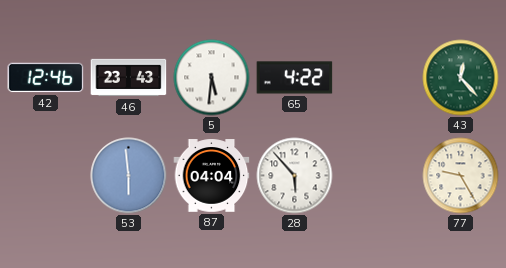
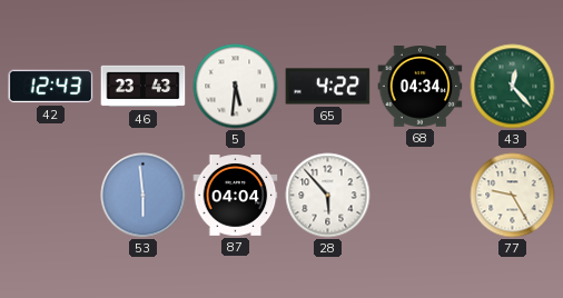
42: 12:46 -> 12:43 (51, 87)
68: none -> 04:34 (421, 87)
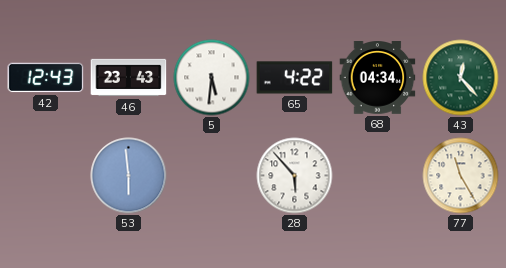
87: 04:04 -> none (236, 196)
77: 9:25 -> 11:25 (461, 176)
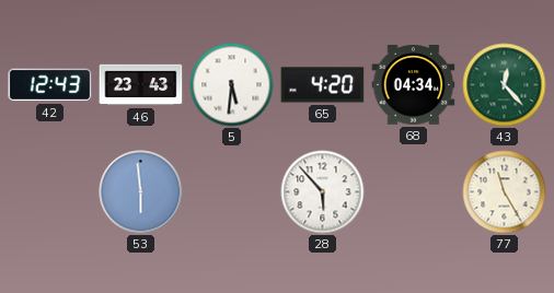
65: 4:22 -> 4:20 (323, 85)
